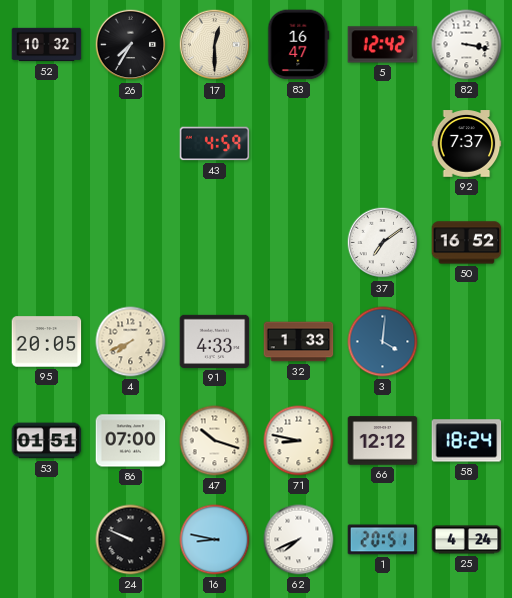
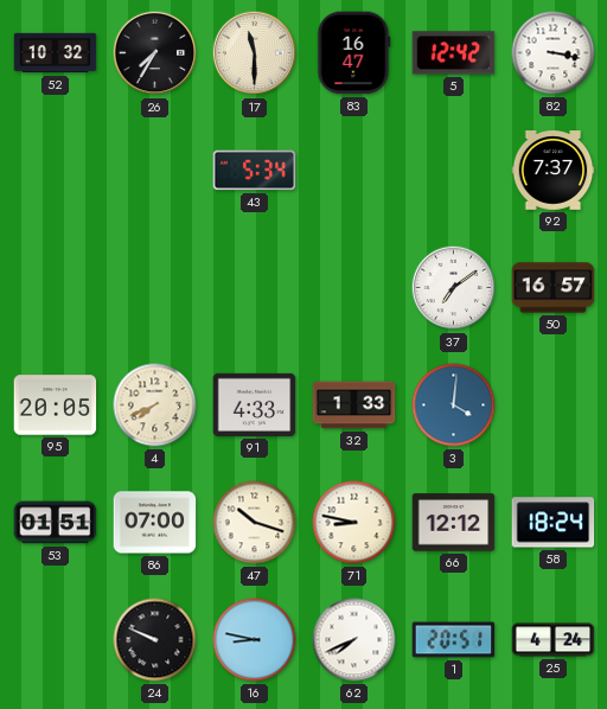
17: 12:30 -> 11:30 (255, 53)
43: 4:59 -> 5:34 (255, 171)
50: 16:52 -> 16:57 (554, 288)
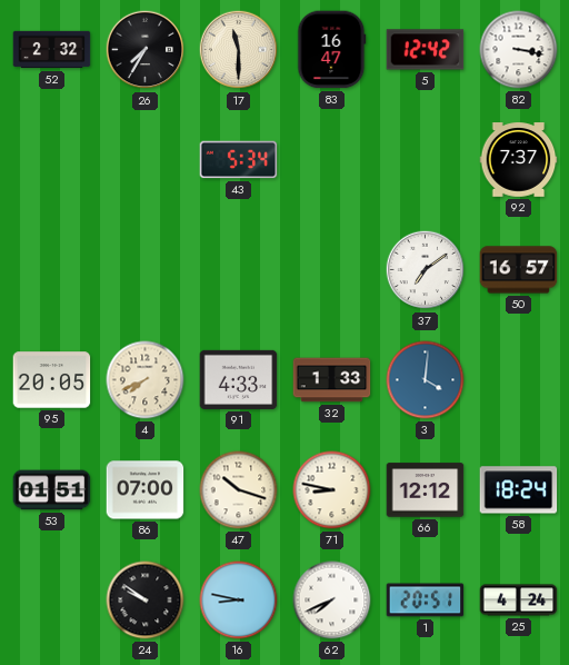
52: 10:32 -> 2:32 (52, 50)
24: 9:49 -> 9:51 (146, 601)
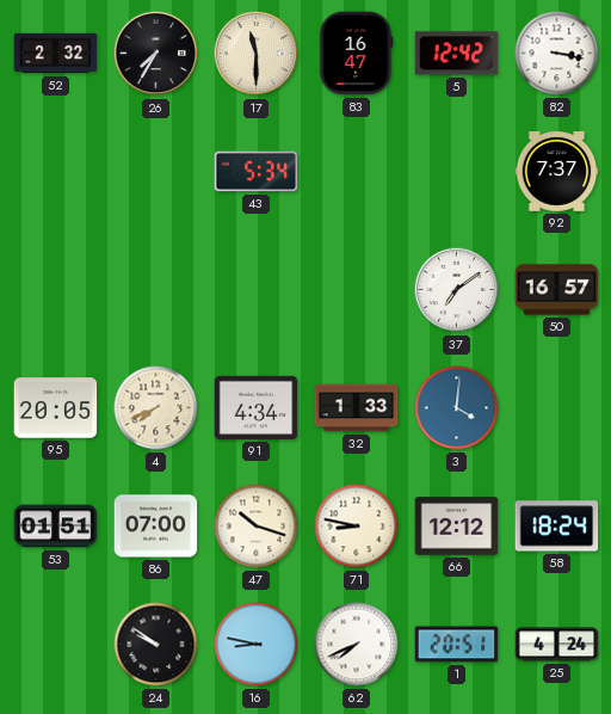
91: 4:33 -> 4:34 (257, 407)
